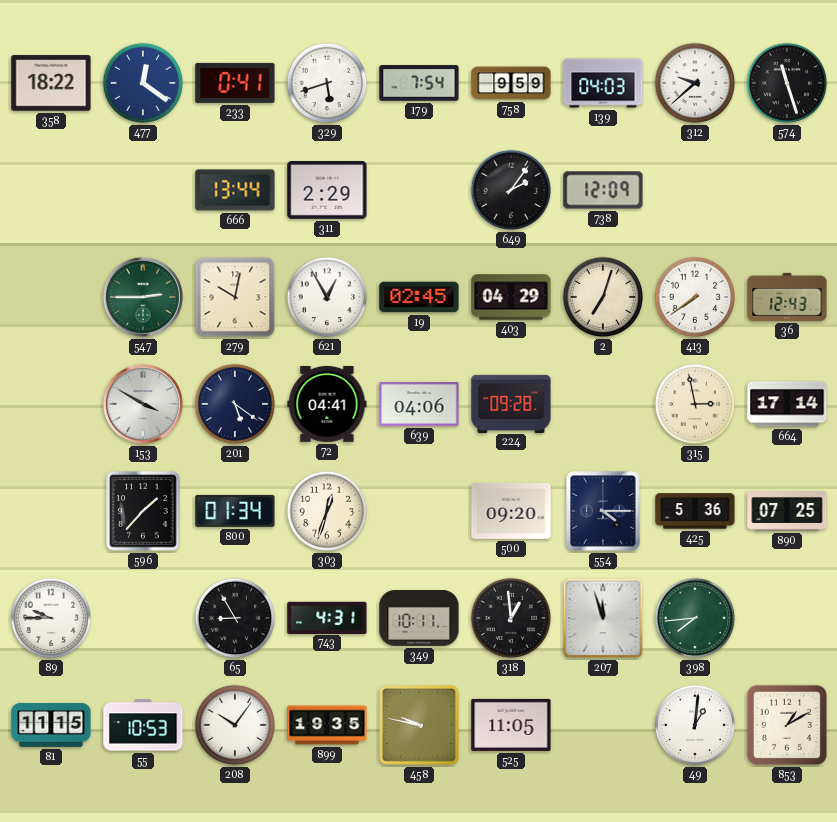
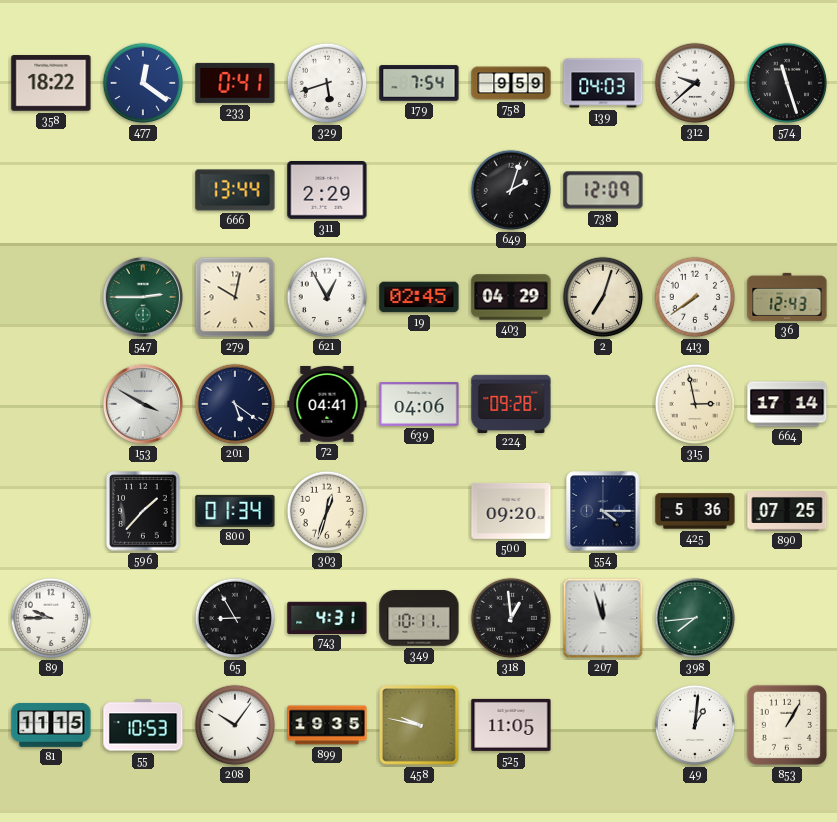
649: 2:06 -> 2:03 (511, 190)
853: 1:10 -> 1:05 (787, 725)
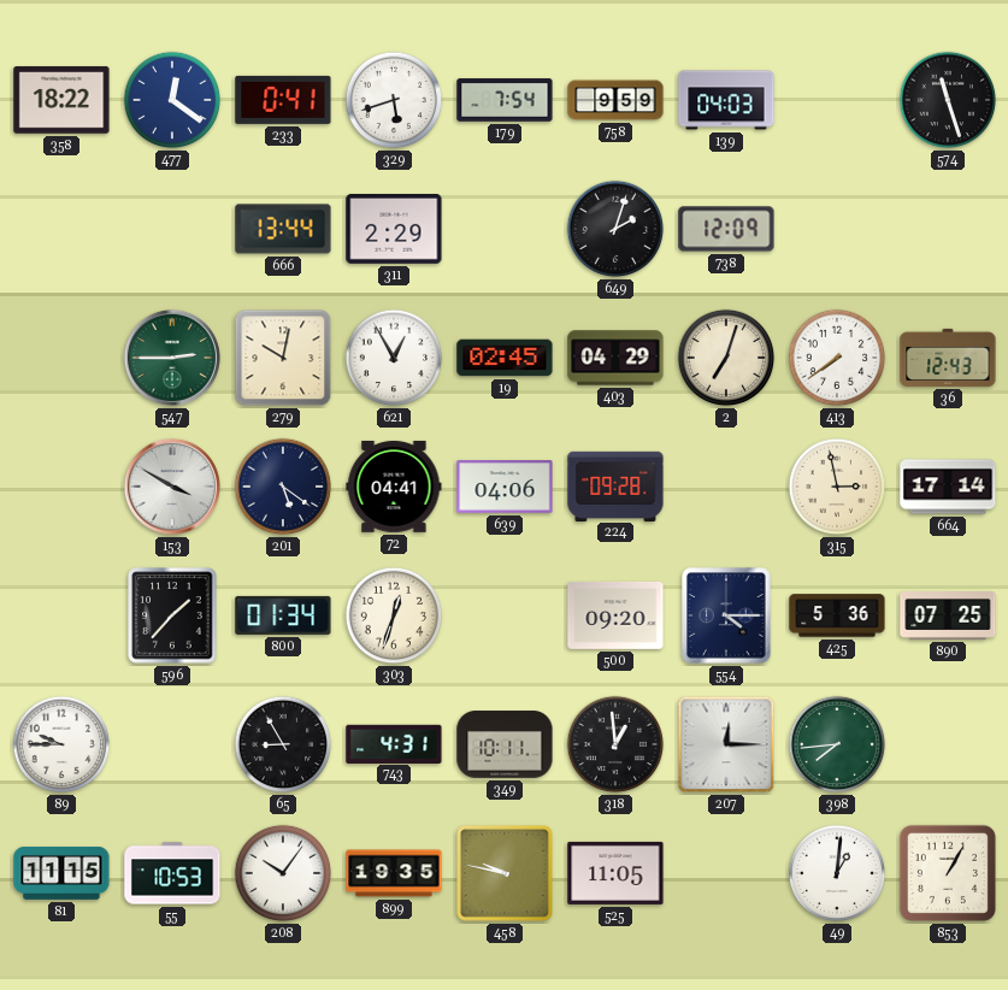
312: 9:38 -> none (695, 83)
207: 11:57 -> 12:15 (726, 744)
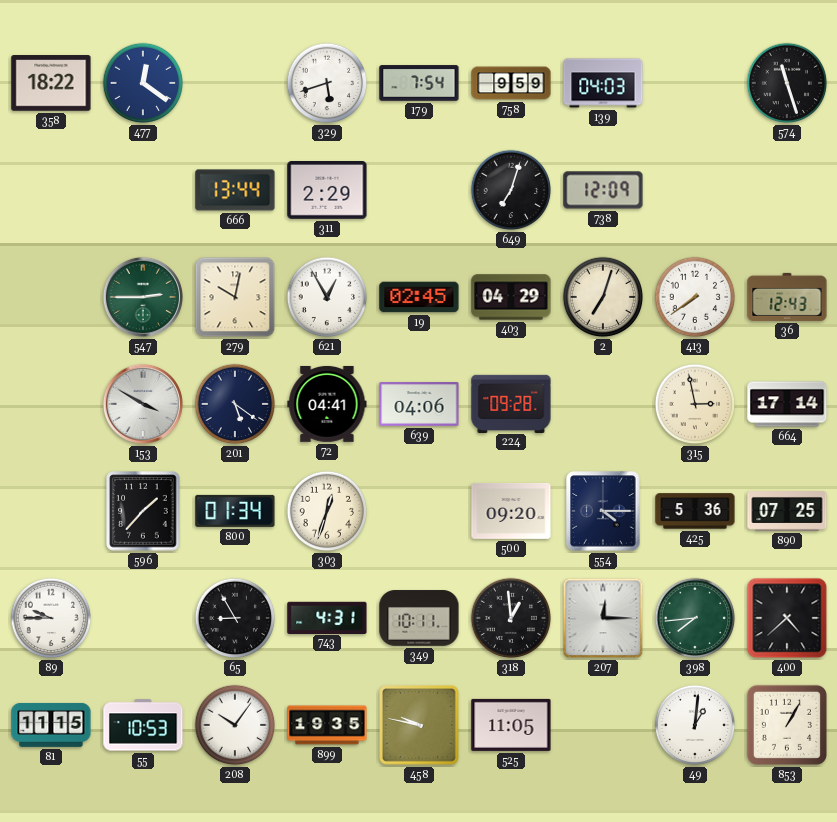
233: 0:41 -> none (283, 100)
649: 2:03 -> 7:03 (511, 190)
400: none -> 4:38 (787, 618)
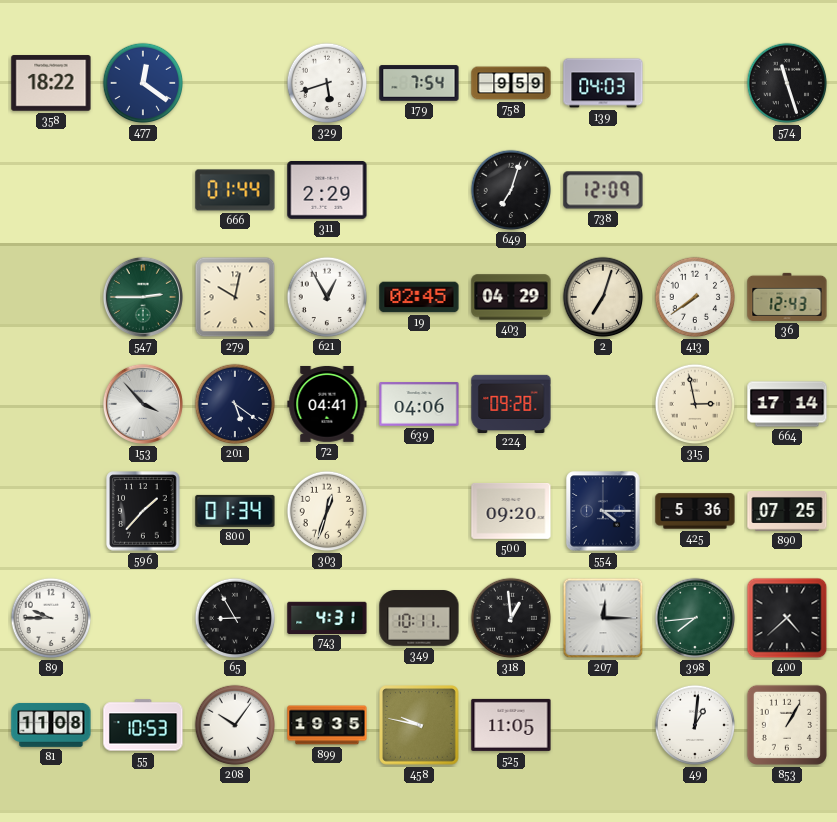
666: 13:44 -> 01:44 (235, 190)
153: 3:50 -> 3:53 (143, 404)
81: 11:15 -> 11:08 (51, 725)
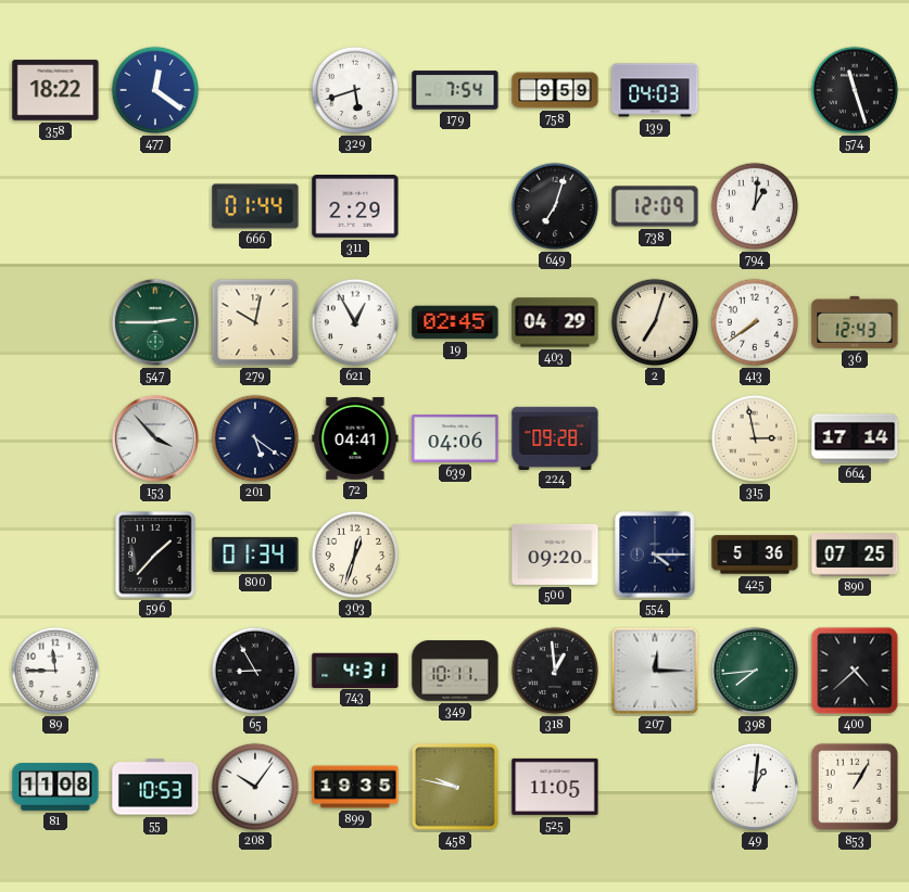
794: none -> 1:01 (755, 206)
89: 9:45 -> 11:45 (55, 671)
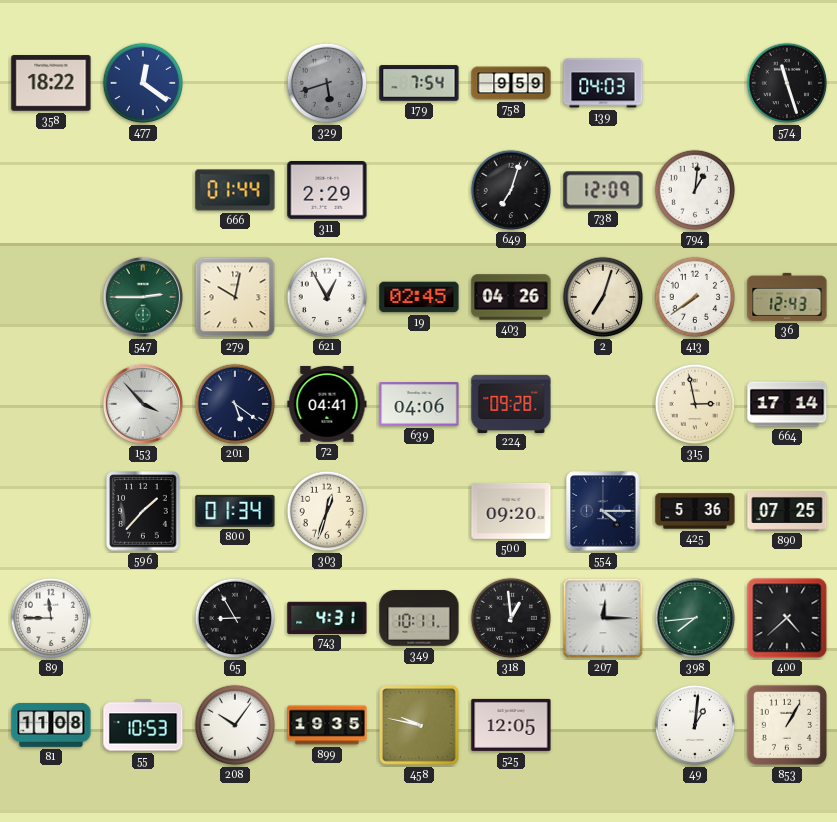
329 dial: white -> grey (327, 83)
403: 04:29 -> 04:26 (511, 297)
525: 11:05 -> 12:05 (511, 725)
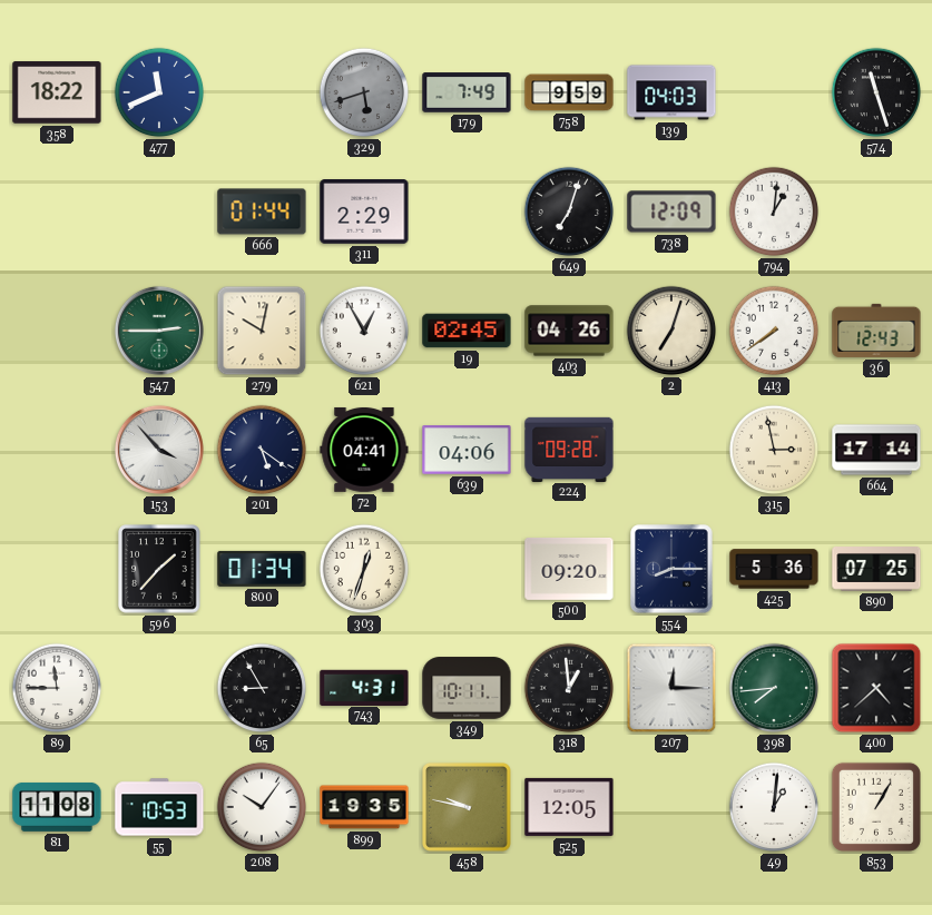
477: 12:21 -> 11:41 (159, 92)
179: 7:54 -> 7:49 (467, 92)
554: 4:15 -> 8:15 (671, 569)
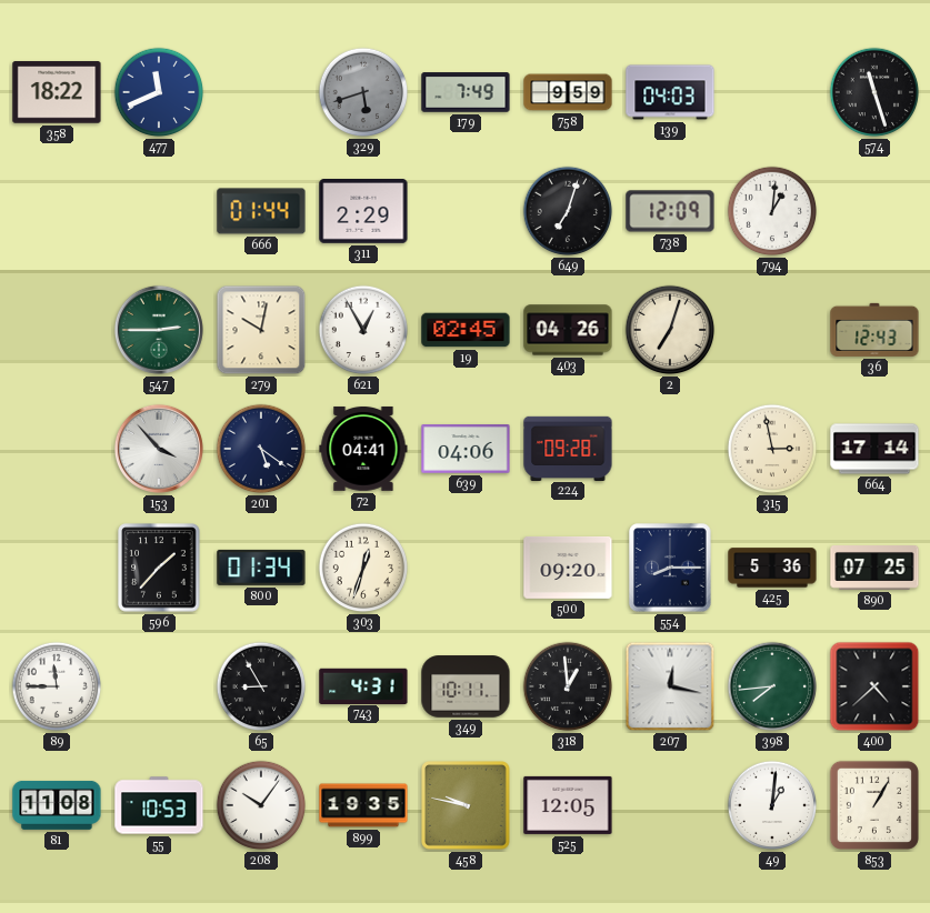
413: 7:39 -> none (774, 331)
207: 12:15 -> 12:17 (670, 686)
